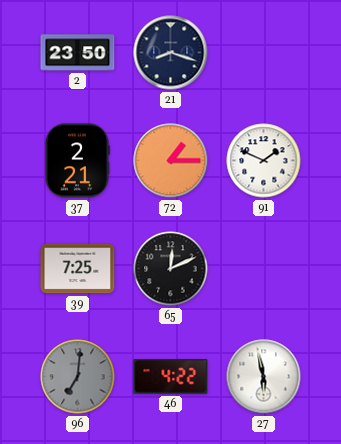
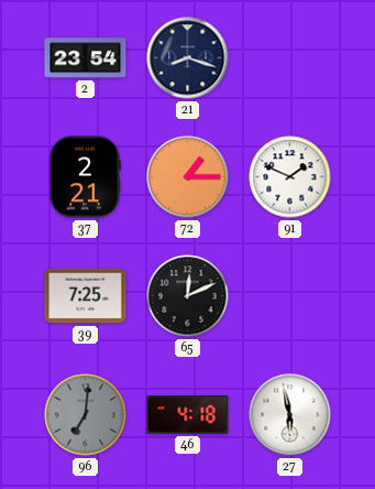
2: 23:50 -> 23:54 (86, 58)
46: 4:22 -> 4:18 (188, 415)
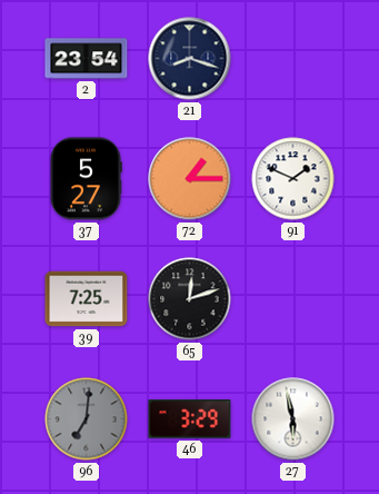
37: 2:21 -> 5:27 (86, 179)
65: 12:11 -> 12:12 (190, 299)
46: 4:18 -> 3:29 (190, 419)
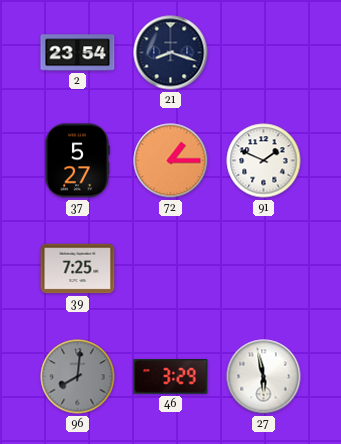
65: 12:12 -> none (190, 299)
96: 7:01 -> 8:01 (78, 377)
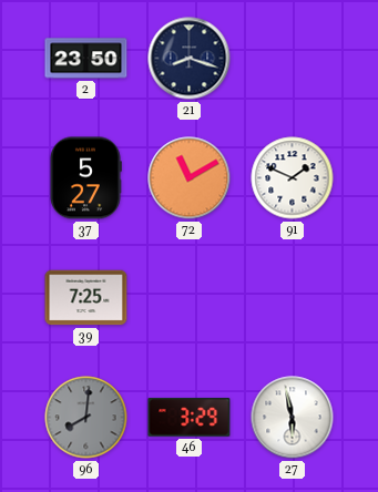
2: 23:54 -> 23:50 (86, 59)
72: 1:15 -> 11:10 (190, 178)
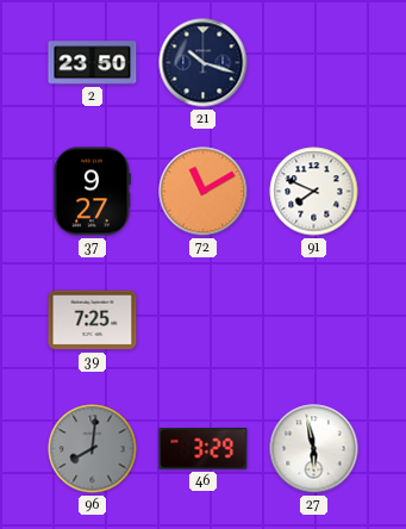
21: 8:18 -> 10:18 (204, 63)
37: 5:27 -> 9:27 (92, 192)
91: 1:49 -> 7:49 (314, 192)
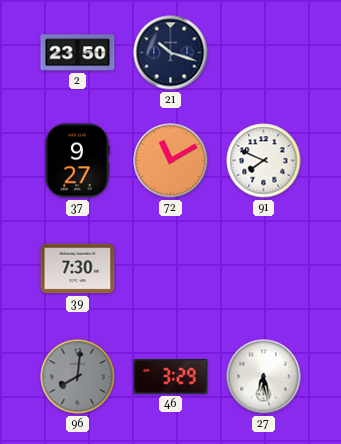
39: 7:25 -> 7:30 (78, 269)
27: 5:58 -> 6:28 (264, 377)
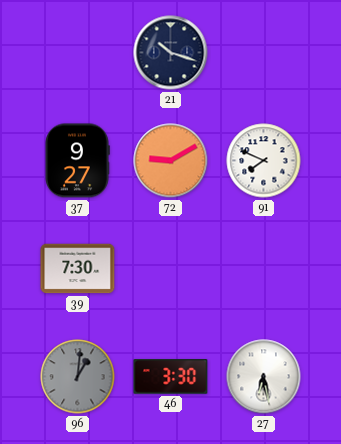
2: 23:50 -> none (78, 53)
72: 11:10 -> 9:10 (171, 161)
96: 8:01 -> 1:01 (78, 377)
46: 3:29 -> 3:30 (171, 377)
